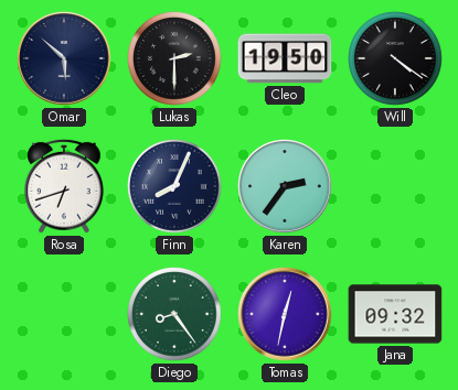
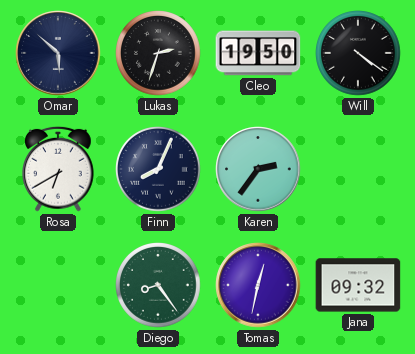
Lukas: 2:30 -> 2:33 (159, 54)
Rosa: 6:42 -> 6:40 (59, 169)
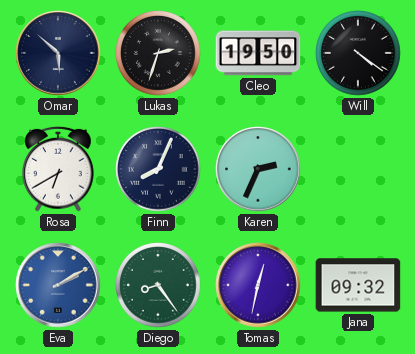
Karen: 2:36 -> 2:34 (258, 169)
Eva: none -> 2:10 (58, 285)
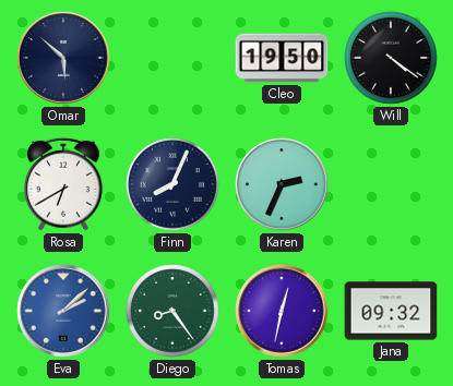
Lukas: 2:33 -> none (159, 54)
Eva: 2:10 -> 2:08 (63, 311)
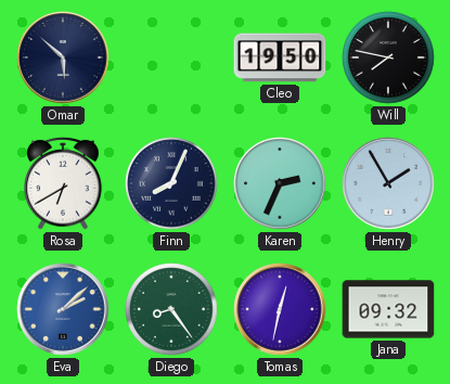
Will: 4:21 -> 7:47 (389, 59)
Henry: none -> 1:55 (388, 183)
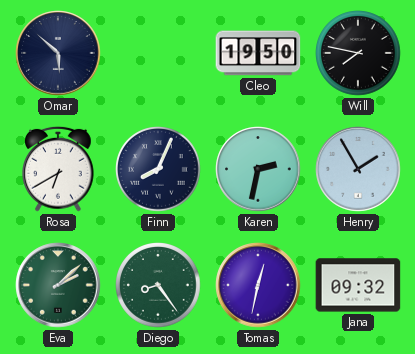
Karen: 2:34 -> 2:32 (258, 169)
Eva dial: blue -> green (58, 285)
